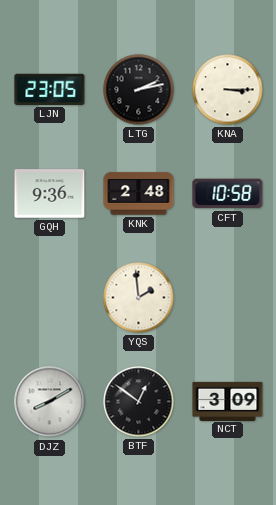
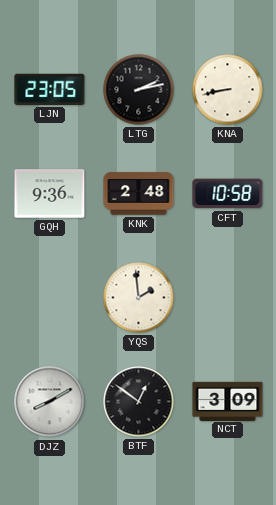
KNA: 3:15 -> 8:43 (228, 90)
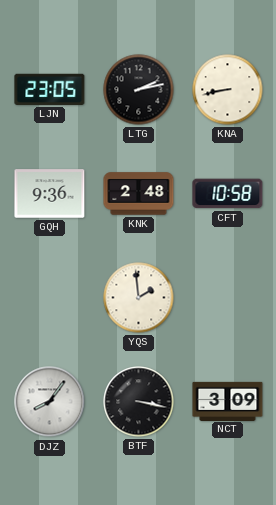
DJZ: 8:10 -> 8:06 (50, 402)
BTF: 12:51 -> 3:17 (139, 402)
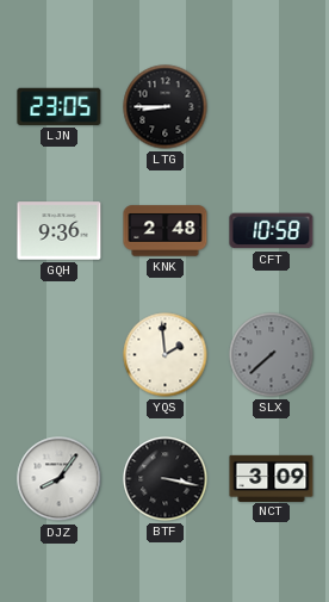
LTG: 2:13 -> 8:45 (166, 107)
KNA: 8:43 -> none (228, 90)
SLX: none -> 7:38 (272, 355)
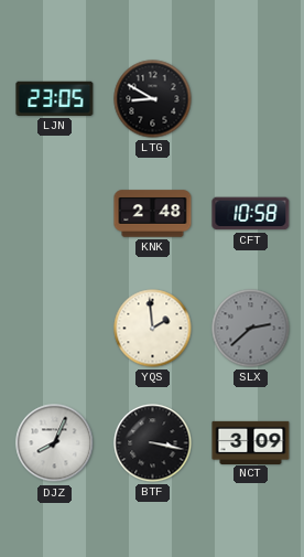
LTG: 8:45 -> 8:50 (153, 99)
GQH: 9:36 -> none (60, 231)
SLX: 7:38 -> 2:38 (251, 329)
DJZ: 8:06 -> 8:04 (55, 443)
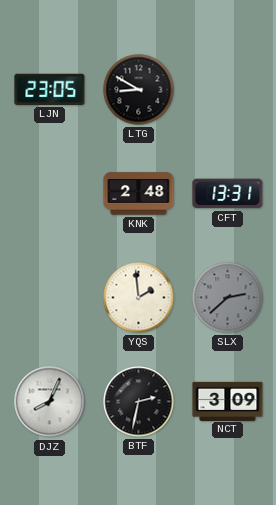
CFT: 10:58 -> 13:31 (228, 194)
BTF: 3:17 -> 2:32 (139, 402)
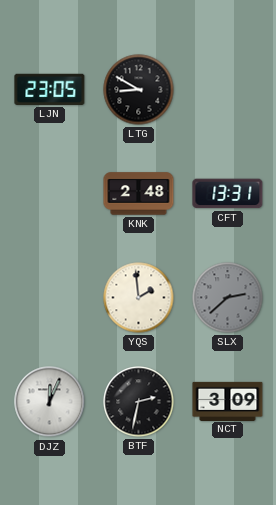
DJZ: 8:04 -> 12:04 (50, 402)
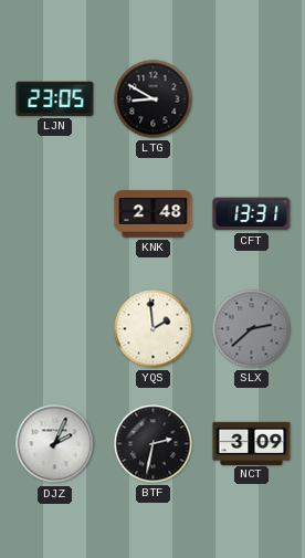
DJZ: 12:04 -> 2:04 (55, 444)
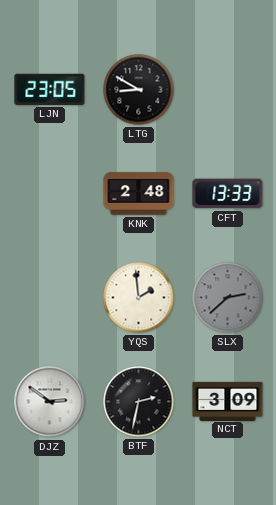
CFT: 13:31 -> 13:33 (228, 194)
DJZ: 2:04 -> 2:51 (50, 402)
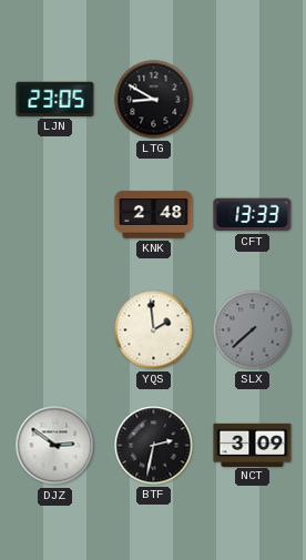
SLX: 2:38 -> 7:38 (253, 330)
